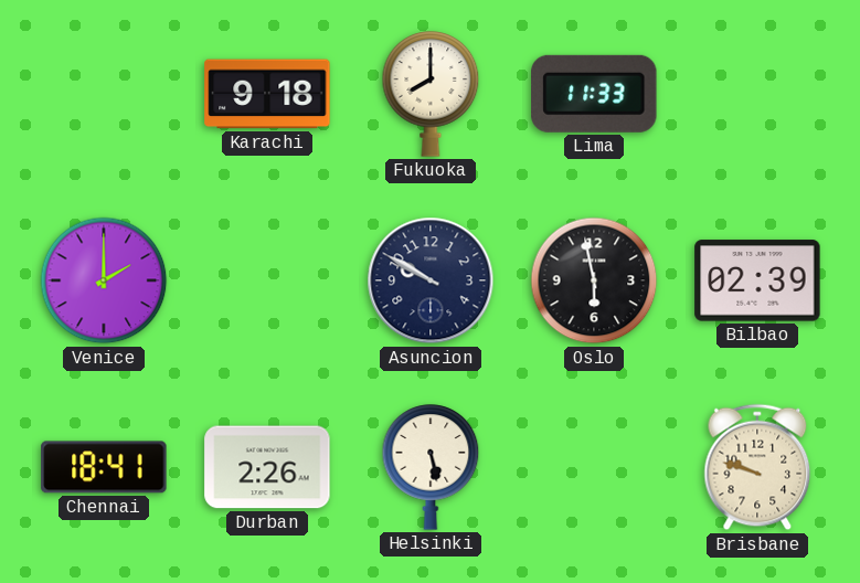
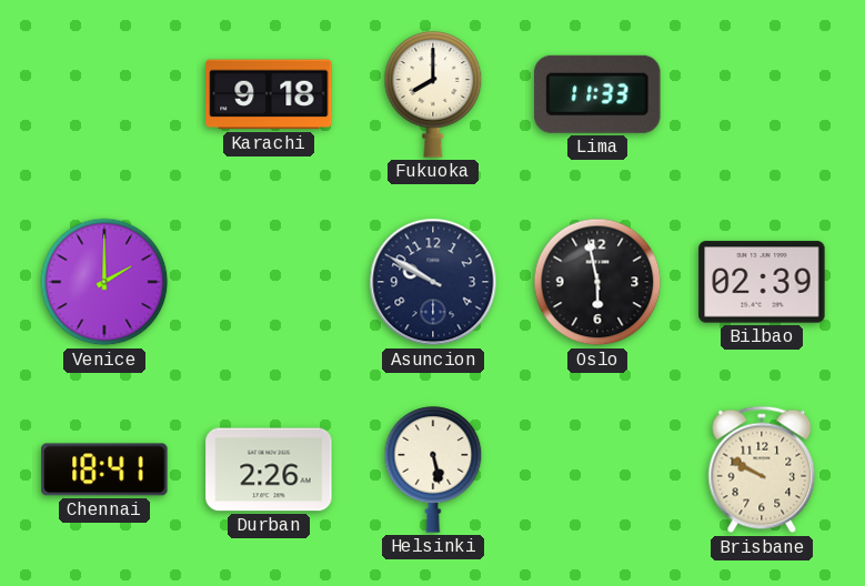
Brisbane: 9:48 -> 9:50 (762, 469)
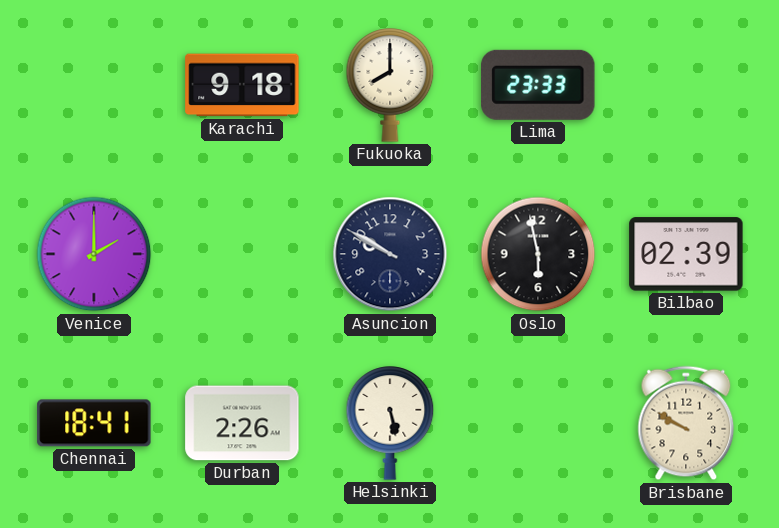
Lima: 11:33 -> 23:33 (538, 85)
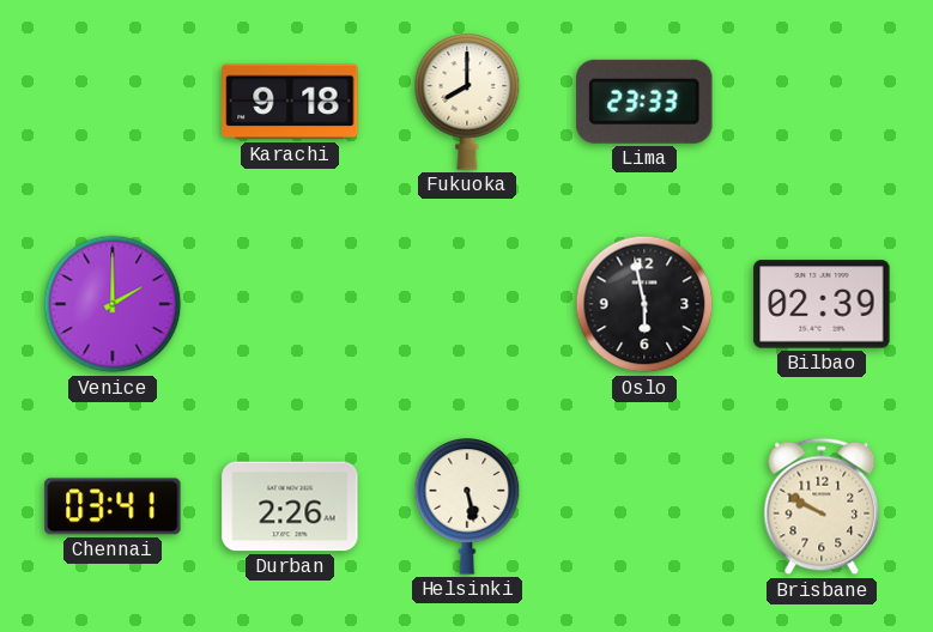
Asuncion: 9:50 -> none (390, 254)
Chennai: 18:41 -> 03:41 (113, 506)
